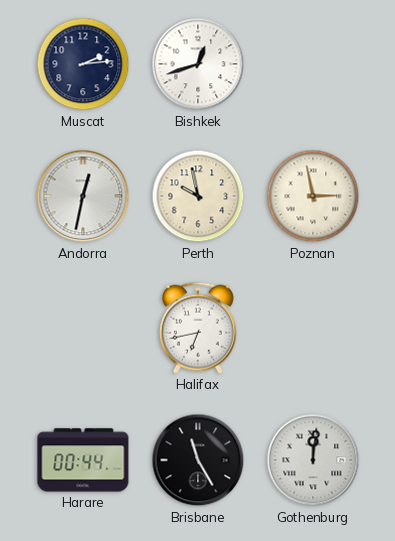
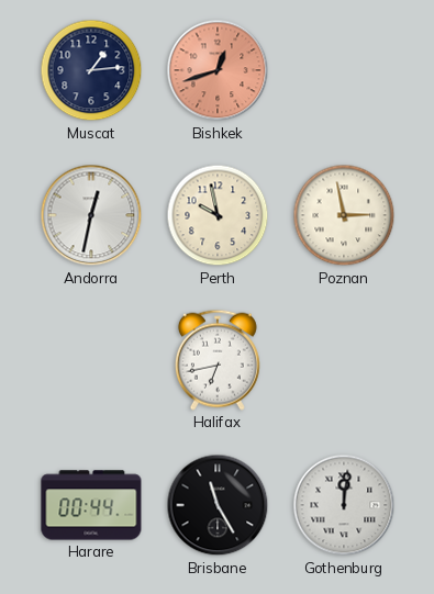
Muscat: 2:14 -> 1:14 (91, 70)
Bishkek dial: white -> salmon (218, 70)
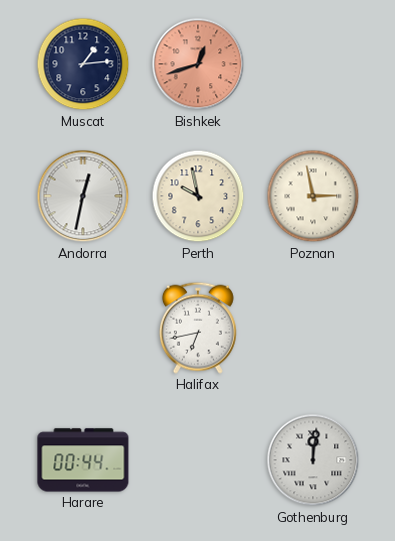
Brisbane: 11:25 -> none (218, 505)
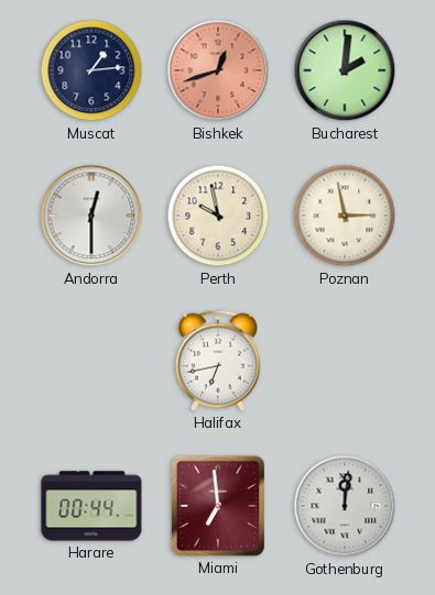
Bucharest: none -> 2:01 (345, 70)
Andorra: 12:32 -> 12:30 (91, 216)
Miami: none -> 6:59 (218, 506)
